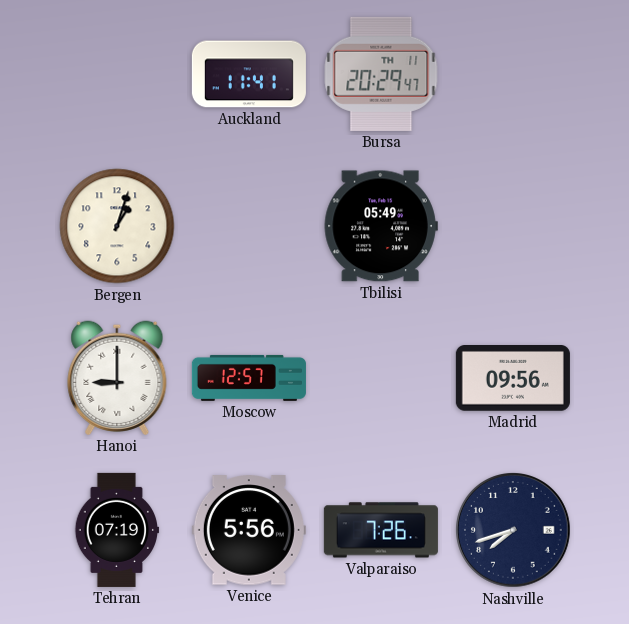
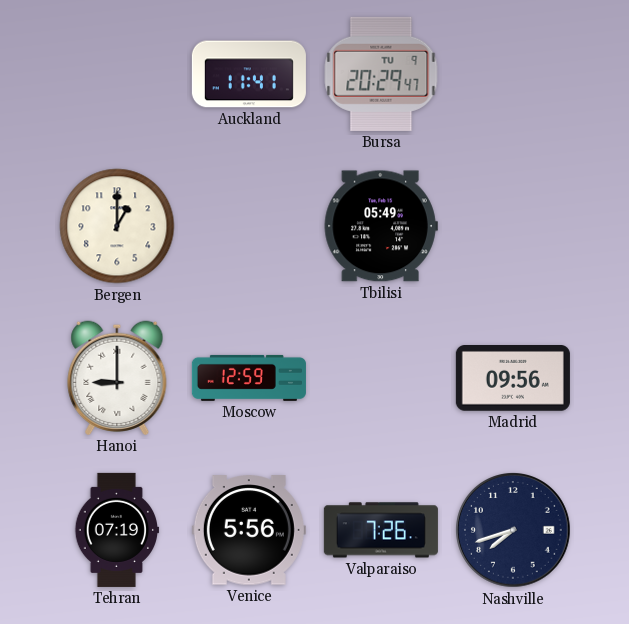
Bursa date: TH 11 -> TU 9 (381, 74)
Bergen: 1:03 -> 1:00 (117, 226)
Moscow: 12:57 -> 12:59 (249, 378)
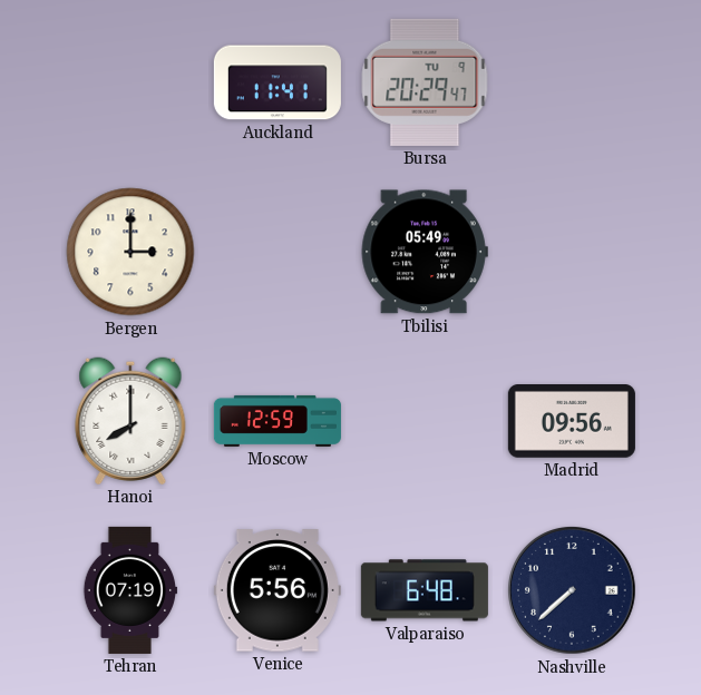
Bergen: 1:00 -> 3:00 (130, 252)
Hanoi: 9:00 -> 8:00 (130, 421)
Valparaiso: 7:26 -> 6:48 (425, 590)
Nashville: 7:42 -> 7:38 (573, 591)
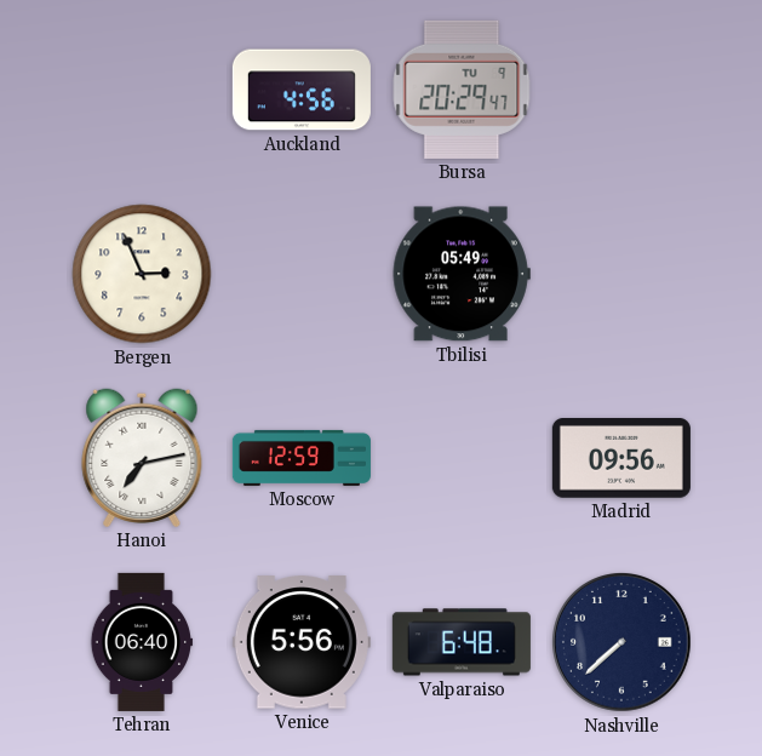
Auckland: 11:41 -> 4:56 (302, 90)
Bergen: 3:00 -> 2:56 (142, 274)
Hanoi: 8:00 -> 7:13 (142, 458)
Tehran: 07:19 -> 06:40 (142, 642)
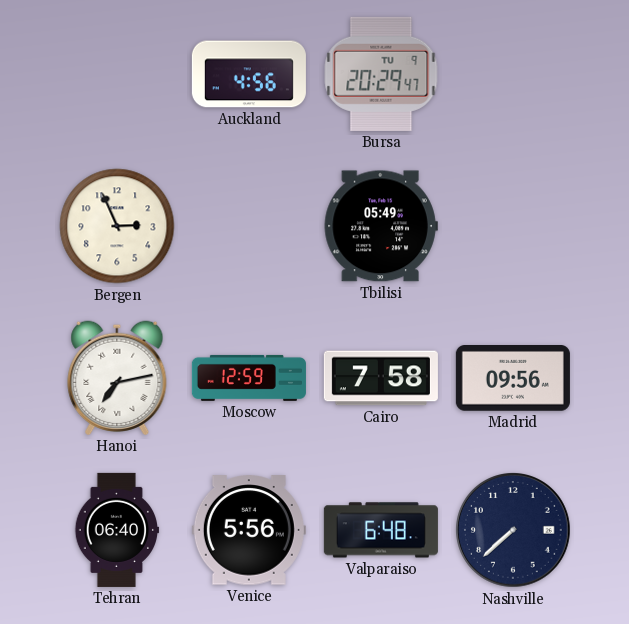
Cairo: none -> 7:58 (381, 378)
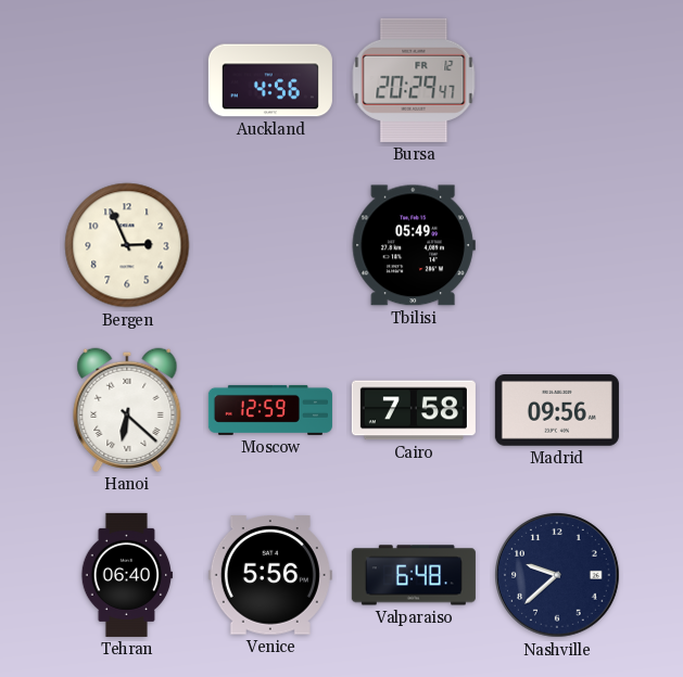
Bursa date: TU 9 -> FR 12 (414, 80)
Hanoi: 7:13 -> 6:22 (127, 410)
Nashville: 7:38 -> 9:38 (558, 576)
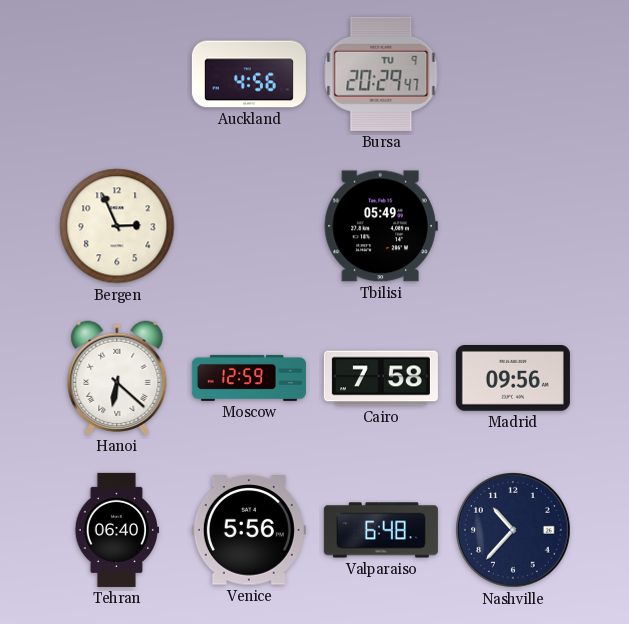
Bursa date: FR 12 -> TU 9 (381, 74)
Nashville: 9:38 -> 10:37 (514, 531)
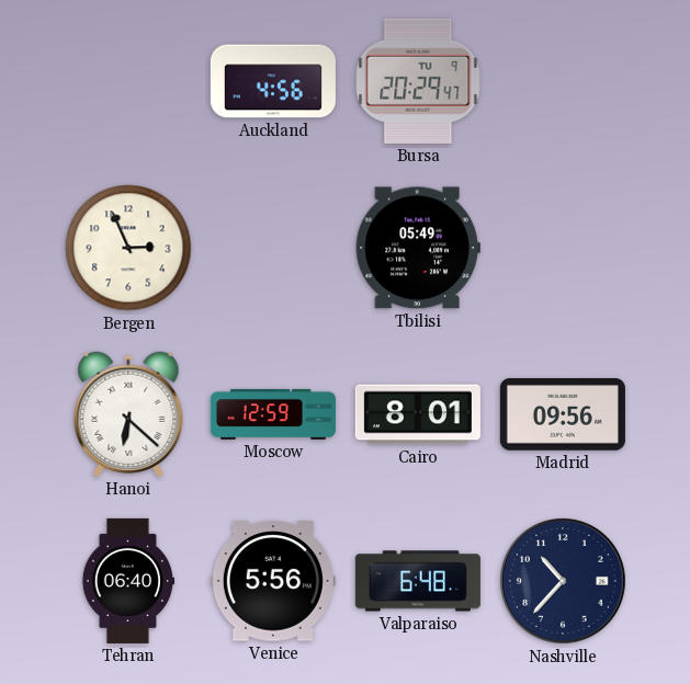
Cairo: 7:58 -> 8:01 (418, 414)
